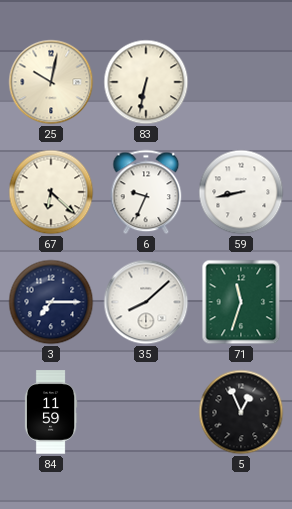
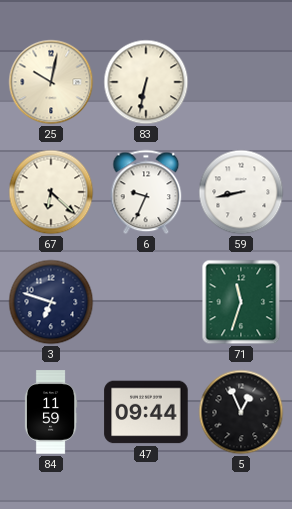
3: 7:15 -> 6:48 (51, 302)
35: 8:08 -> none (146, 302)
47: none -> 09:44 (146, 412)
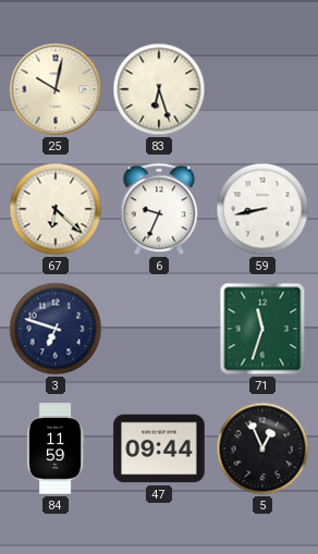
83: 6:32 -> 6:27 (159, 89)
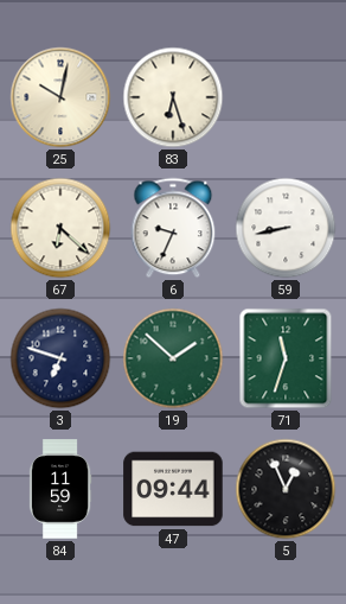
19: none -> 1:52 (173, 358)
